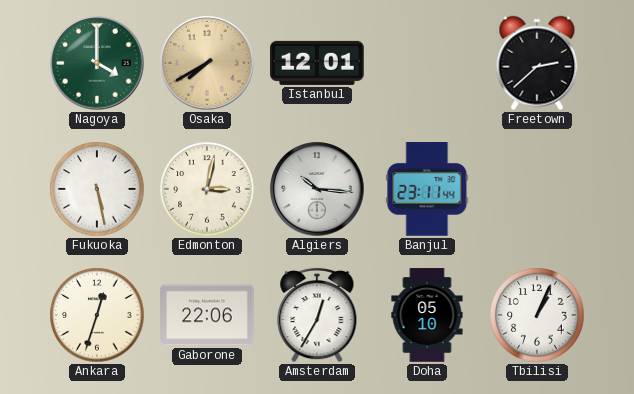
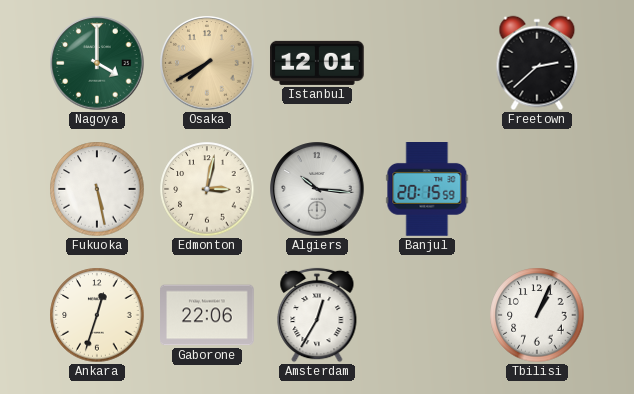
Banjul: 23:11 -> 20:15 (427, 190)
Doha: 05:10 -> none (427, 315)
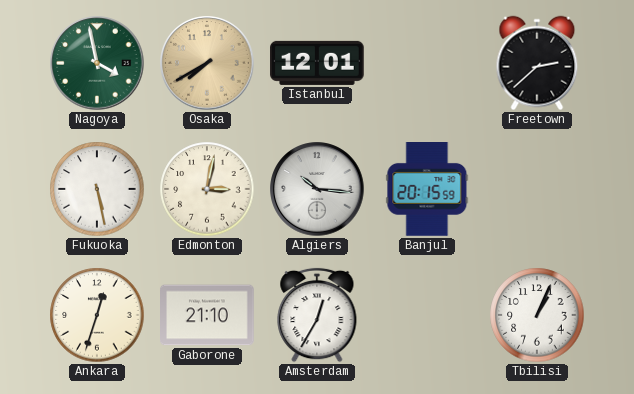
Nagoya: 4:00 -> 3:58 (97, 63)
Gaborone: 22:06 -> 21:10 (208, 315)
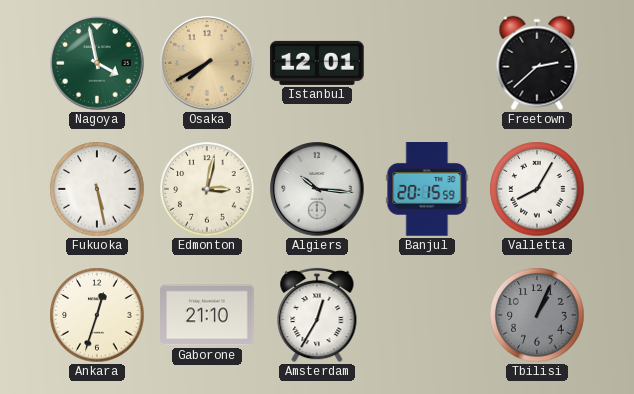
Valletta: none -> 8:05 (537, 189)
Tbilisi dial: white -> grey (537, 315)
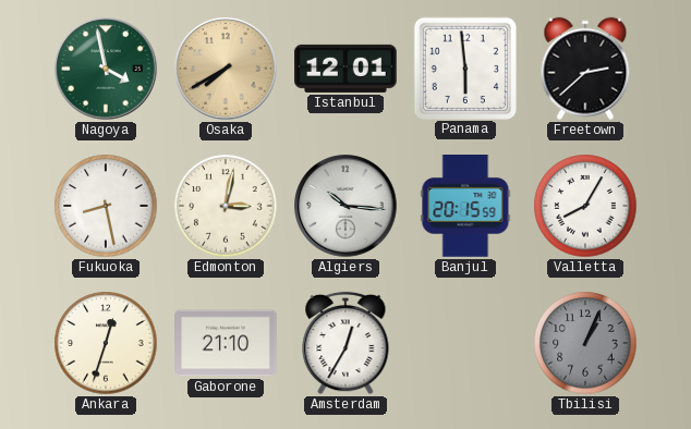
Panama: none -> 5:59 (464, 68)
Fukuoka: 5:28 -> 8:28 (106, 206)
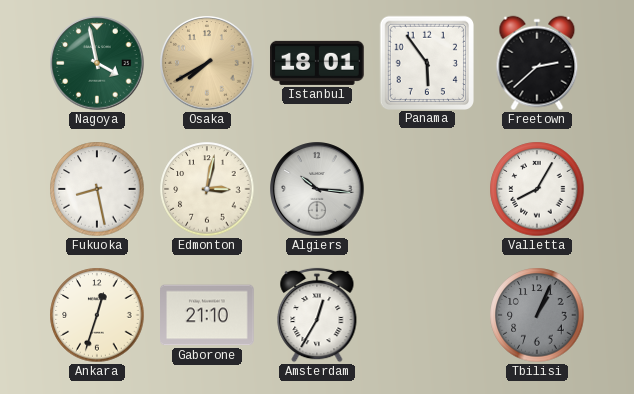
Istanbul: 12:01 -> 18:01 (317, 63)
Panama: 5:59 -> 5:54 (426, 62)
Banjul: 20:15 -> none (465, 207)
